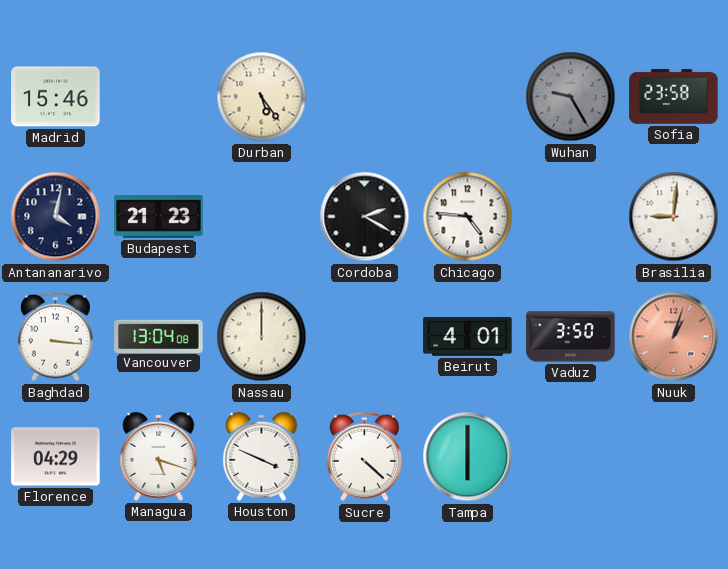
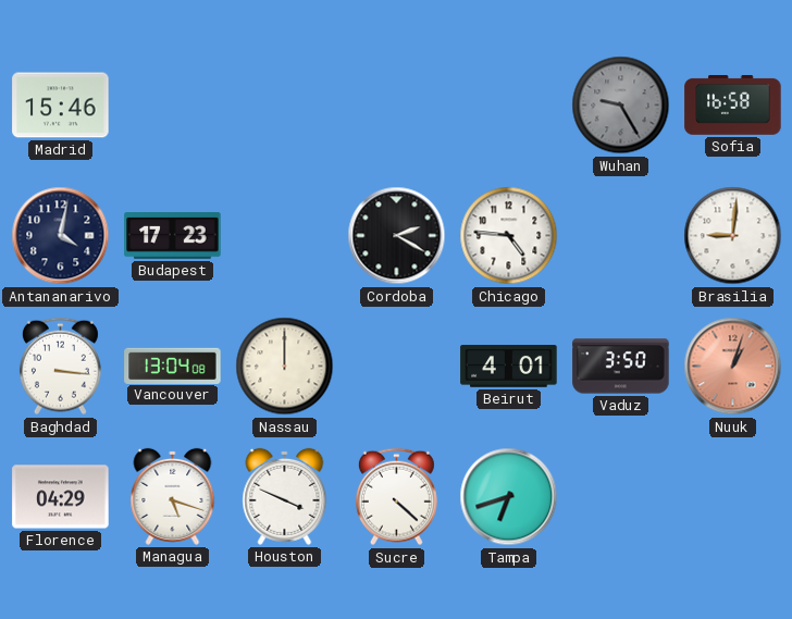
Durban: 5:24 -> none (262, 97)
Sofia: 23:58 -> 16:58 (733, 106)
Budapest: 21:23 -> 17:23 (173, 236)
Tampa: 6:00 -> 6:42 (509, 497)
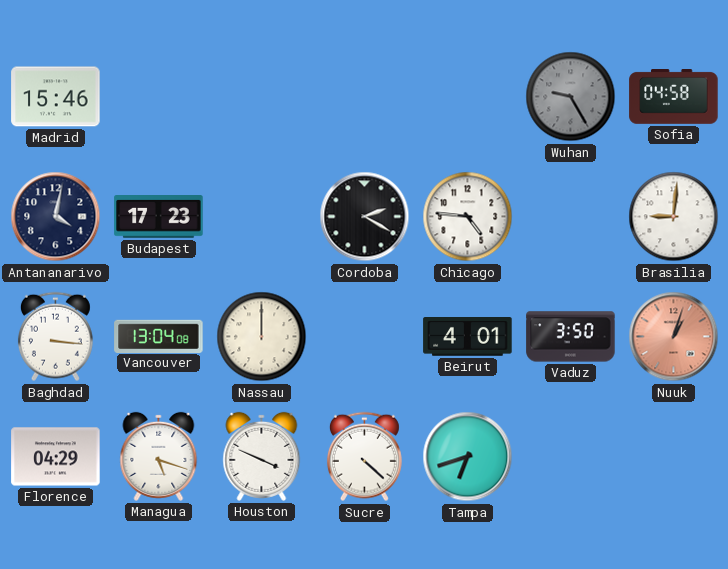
Sofia: 16:58 -> 04:58 (674, 97)
